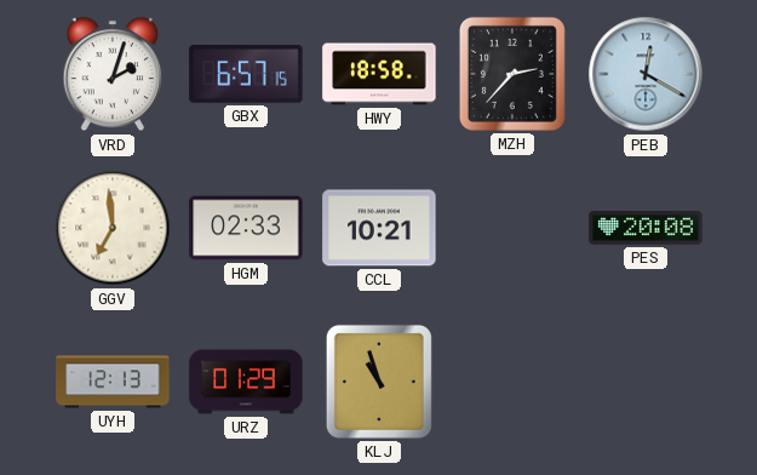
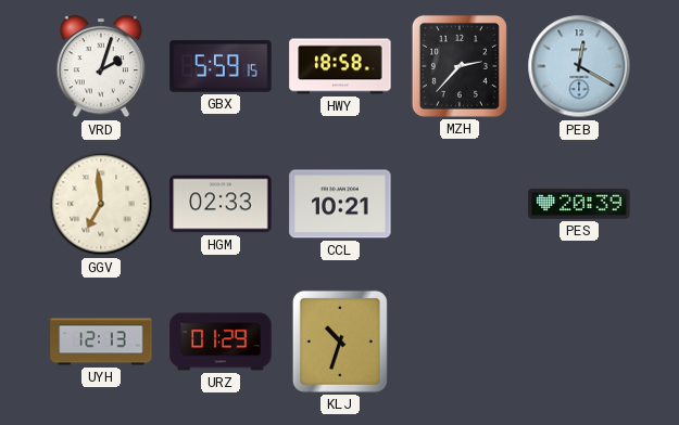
GBX: 6:57 -> 5:59 (221, 66)
PES: 20:08 -> 20:39 (579, 204)
KLJ: 10:57 -> 10:33 (340, 342)
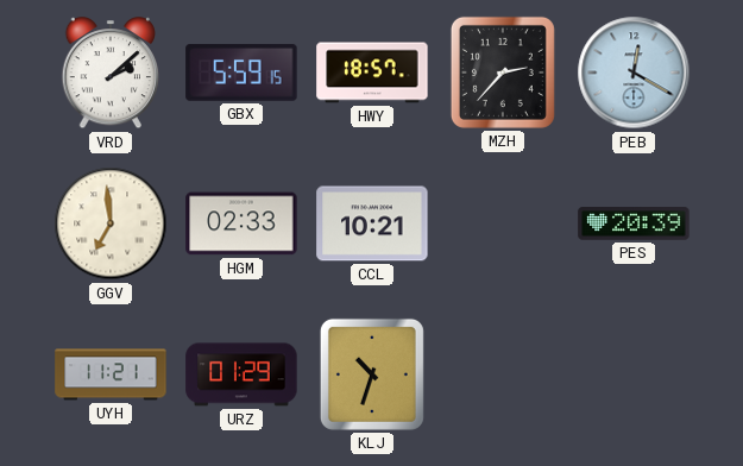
VRD: 2:03 -> 2:08 (111, 74)
HWY: 18:58 -> 18:57 (372, 73)
UYH: 12:13 -> 11:21 (111, 374)
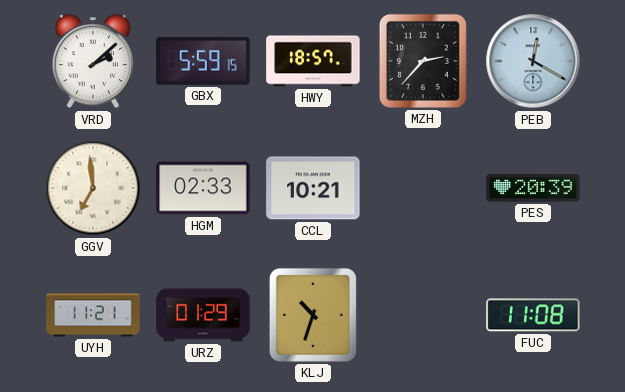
FUC: none -> 11:08 (533, 315)
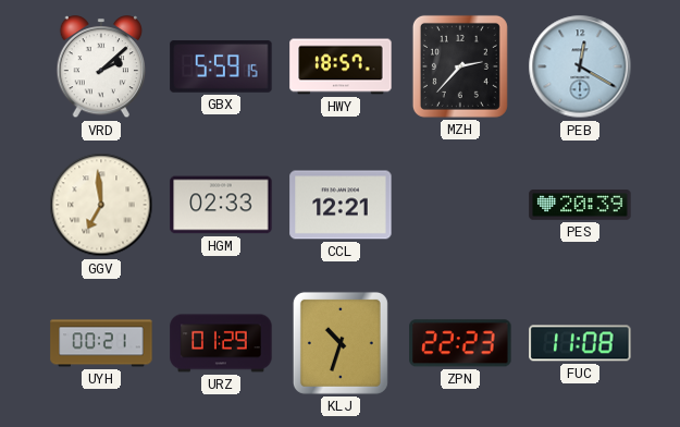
CCL: 10:21 -> 12:21 (341, 205)
UYH: 11:21 -> 00:21 (101, 343)
ZPN: none -> 22:23 (460, 343)
